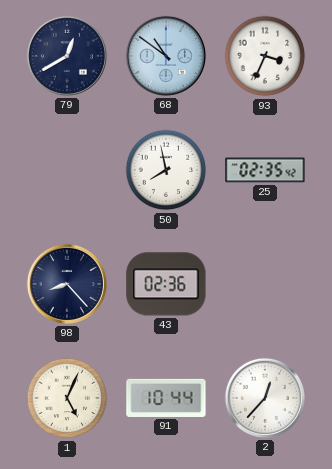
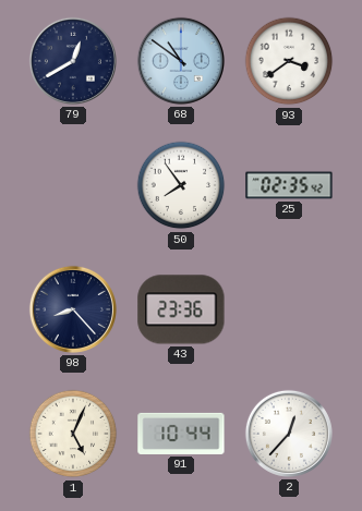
93: 3:34 -> 3:39 (289, 61)
50: 7:58 -> 7:54 (181, 185)
43: 02:36 -> 23:36 (181, 309)
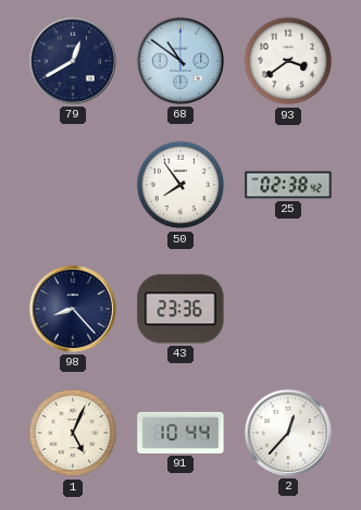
25: 02:35 -> 02:38 (288, 185)
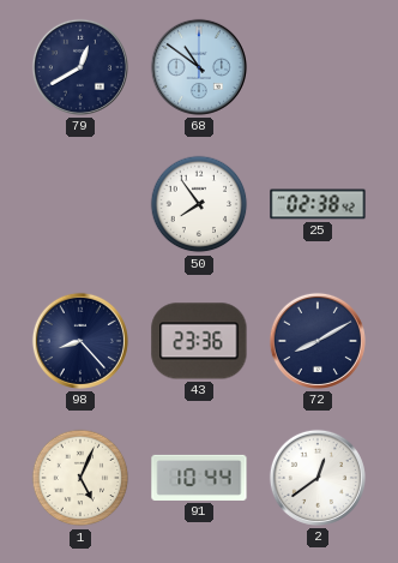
93: 3:39 -> none (288, 61)
72: none -> 8:10 (318, 341)
2: 12:37 -> 12:39 (318, 478)
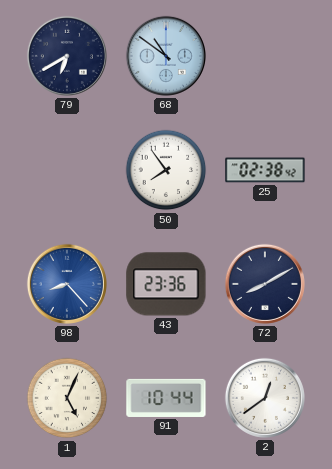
79: 12:40 -> 6:40 (67, 56)
98 dial: navy -> blue (67, 284)
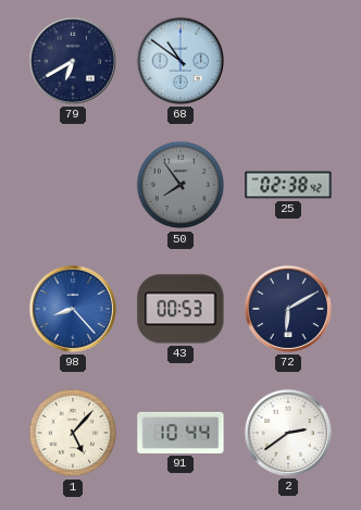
50 dial: white -> grey (180, 185)
43: 23:36 -> 00:53 (180, 309)
72: 8:10 -> 6:10 (288, 309)
1: 5:04 -> 5:07 (73, 433)
2: 12:39 -> 2:39 (288, 433)
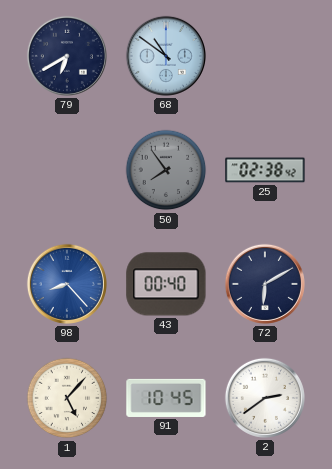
43: 00:53 -> 00:40 (166, 284)
91: 10:44 -> 10:45 (166, 398)
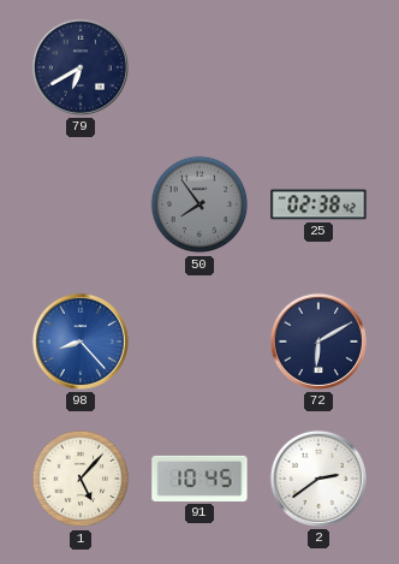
68: 10:51 -> none (166, 56)
43: 00:40 -> none (166, 284)
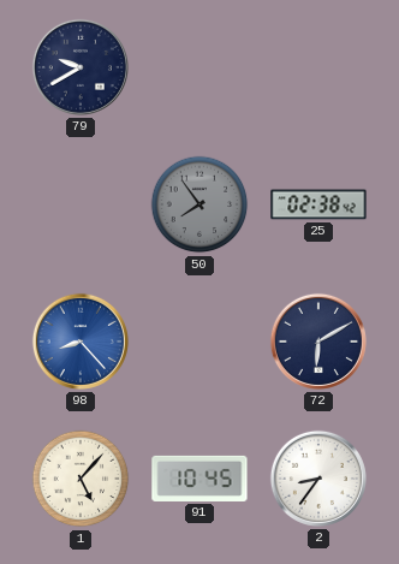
79: 6:40 -> 9:40 (81, 67)
2: 2:39 -> 8:36 (318, 479)
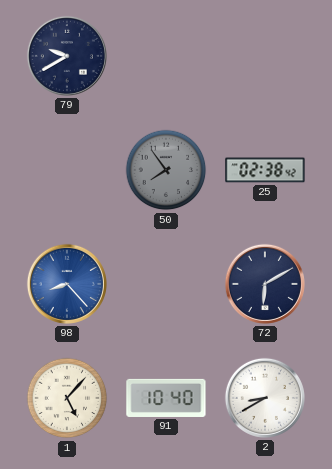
91: 10:45 -> 10:40 (166, 398)
2: 8:36 -> 8:40 (265, 398)
